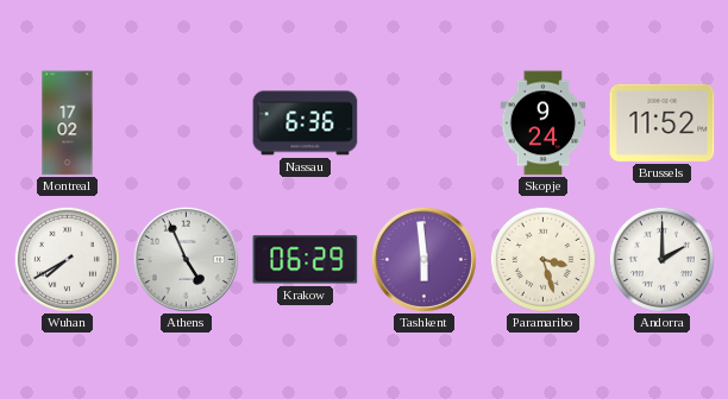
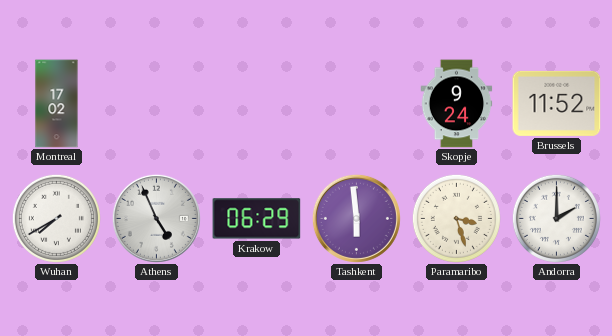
Nassau: 6:36 -> none (306, 123)
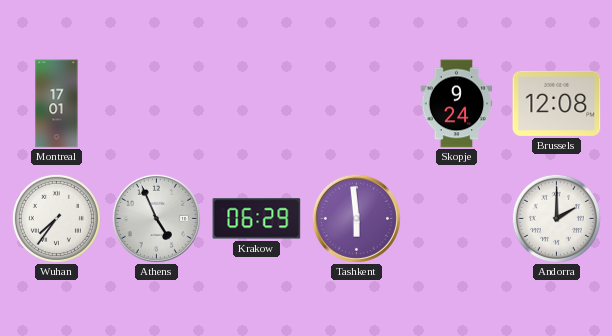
Montreal: 17:02 -> 17:01 (57, 104)
Brussels: 11:52 -> 12:08 (557, 103)
Wuhan: 7:40 -> 7:36 (56, 218)
Paramaribo: 3:27 -> none (456, 218)
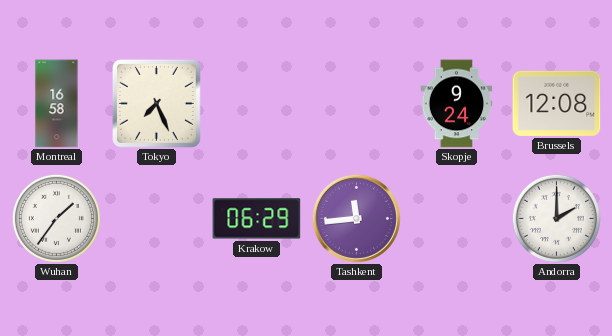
Montreal: 17:01 -> 16:58 (57, 104)
Tokyo: none -> 7:26 (156, 103)
Wuhan: 7:36 -> 1:36 (56, 218)
Athens: 4:56 -> none (156, 218)
Tashkent: 5:59 -> 11:44 (356, 218)
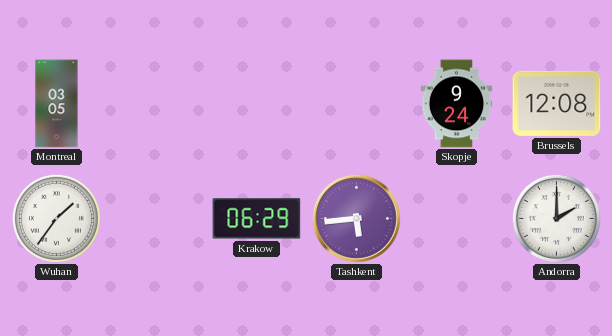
Montreal: 16:58 -> 03:05 (57, 104)
Tokyo: 7:26 -> none (156, 103)
Tashkent: 11:44 -> 5:44 (356, 218)
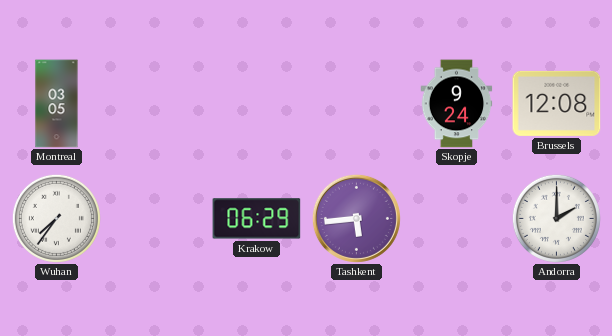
Wuhan: 1:36 -> 7:36 (56, 218)
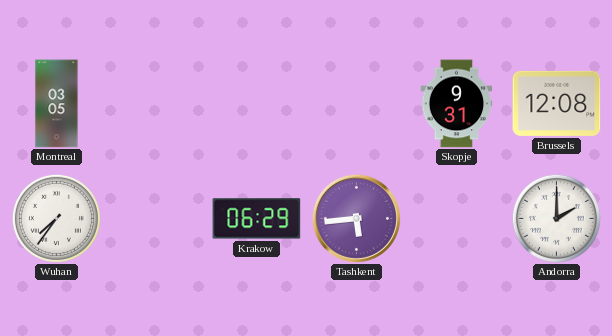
Skopje: 9:24 -> 9:31 (457, 104)
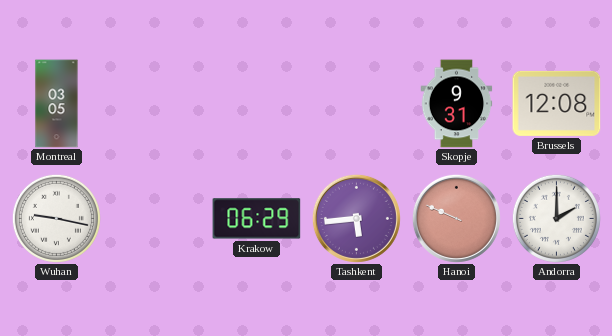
Wuhan: 7:36 -> 9:17 (56, 218)
Hanoi: none -> 9:49 (456, 218)
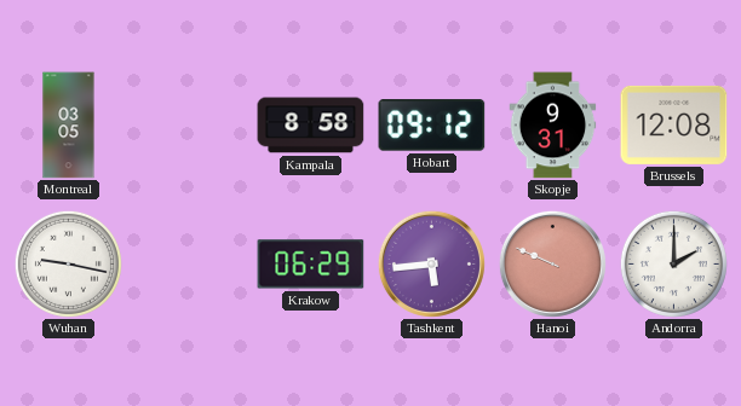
Kampala: none -> 8:58 (311, 126)
Hobart: none -> 09:12 (432, 126)
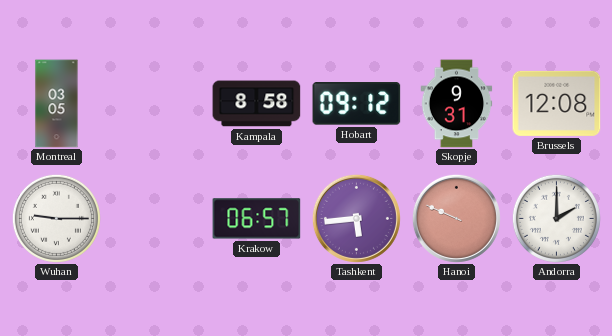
Wuhan: 9:17 -> 9:15 (56, 218)
Krakow: 06:29 -> 06:57 (257, 219)
